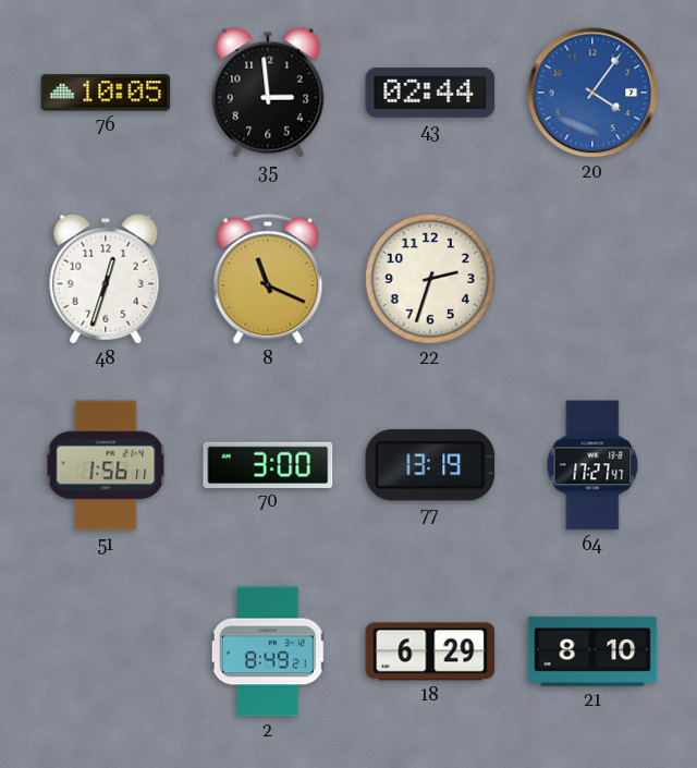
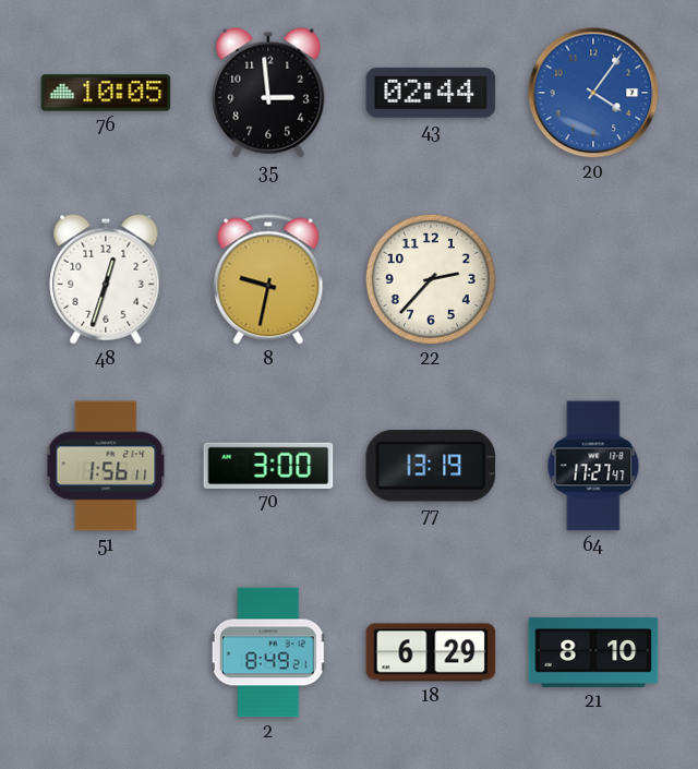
8: 11:19 -> 9:32 (268, 279)
22: 2:33 -> 2:37 (431, 279)
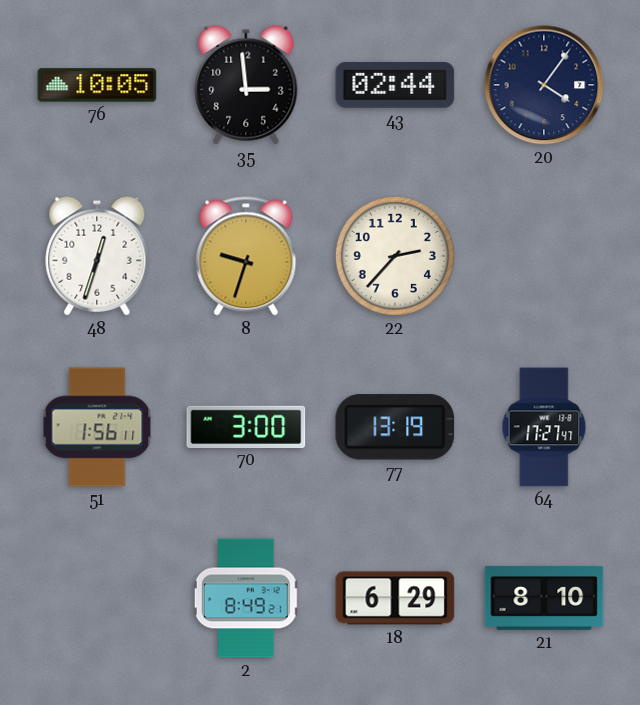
20 dial: blue -> navy (544, 85)
8: 9:32 -> 9:33 (246, 256)
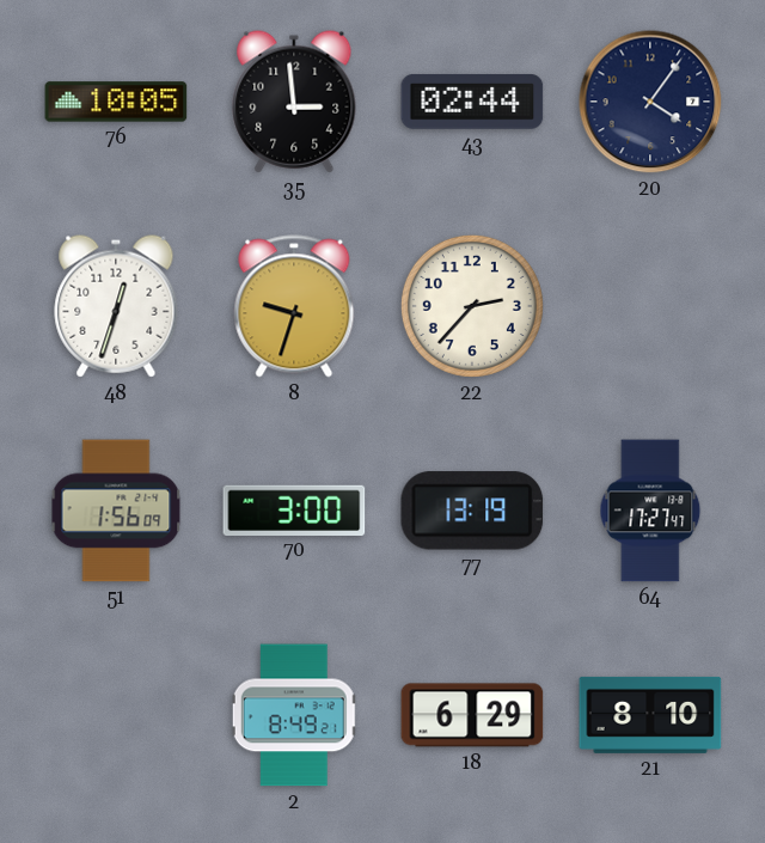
51: 1:56:11 -> 1:56:09 (116, 511)
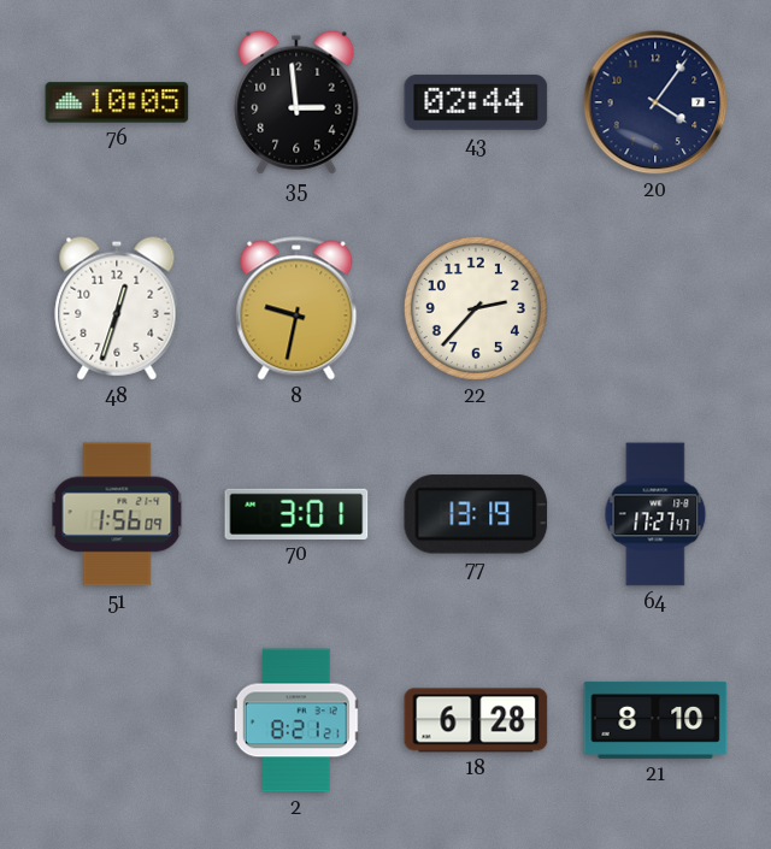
8: 9:33 -> 9:32 (296, 308)
70: 3:00 -> 3:01 (296, 513)
2: 8:49 -> 8:21 (296, 720)
18: 6:29 -> 6:28 (476, 720)
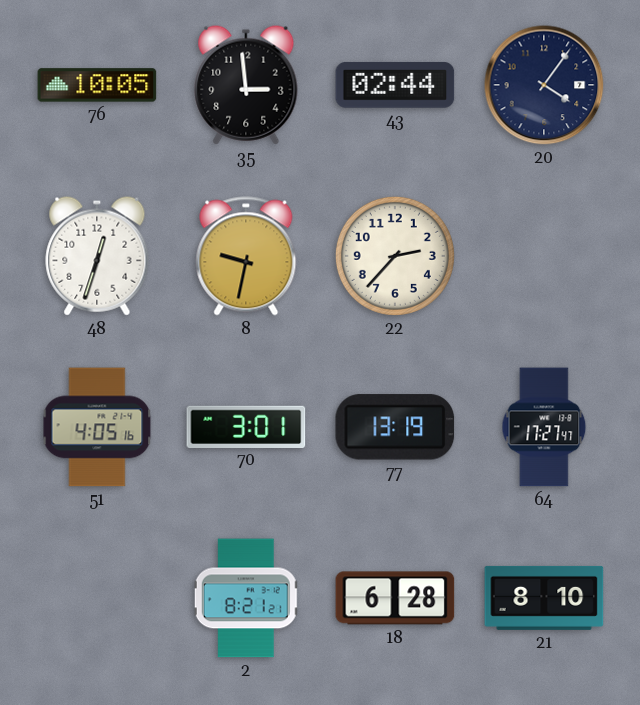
51: 1:56 -> 4:05 (97, 427)
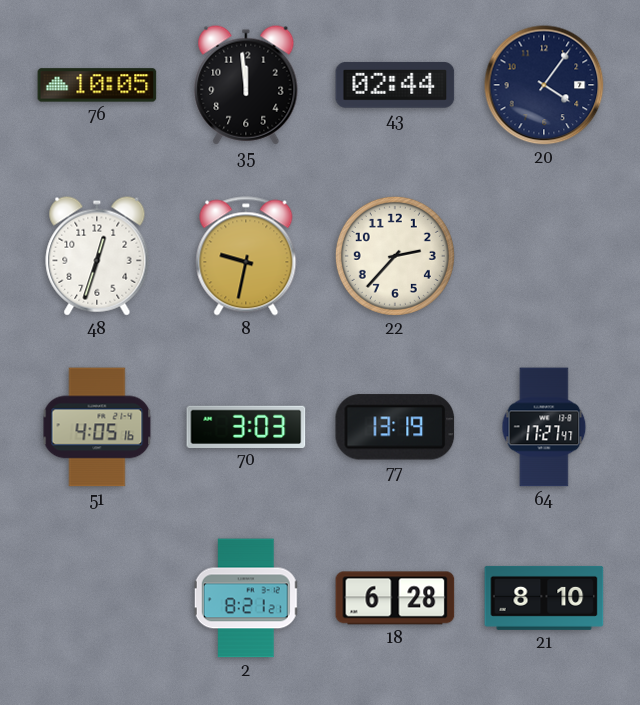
35: 2:59 -> 11:59 (246, 85)
70: 3:01 -> 3:03 (246, 426)
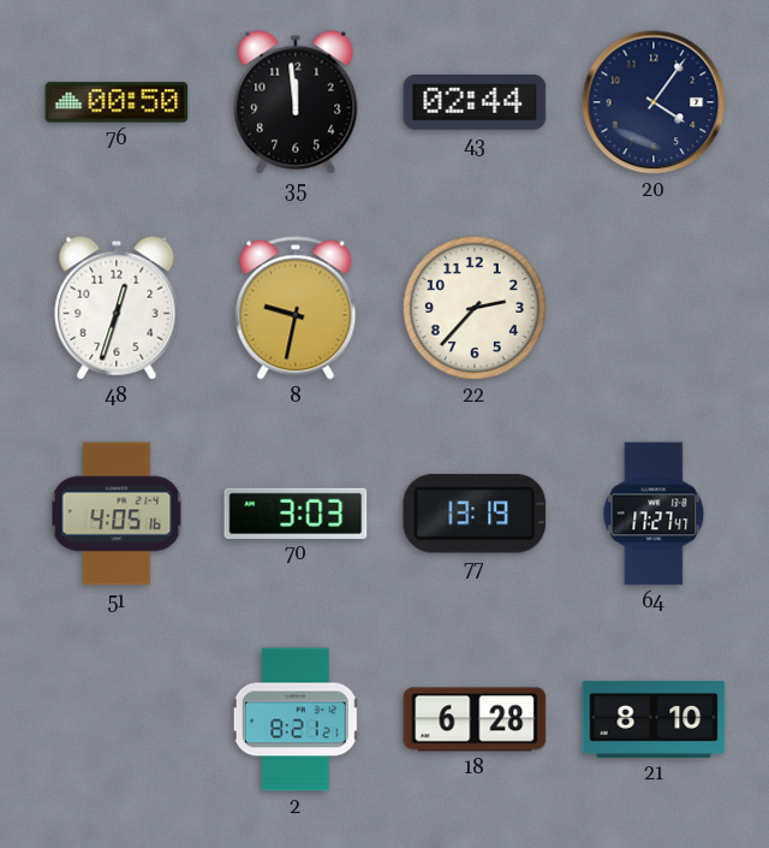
76: 10:05 -> 00:50 (117, 102)
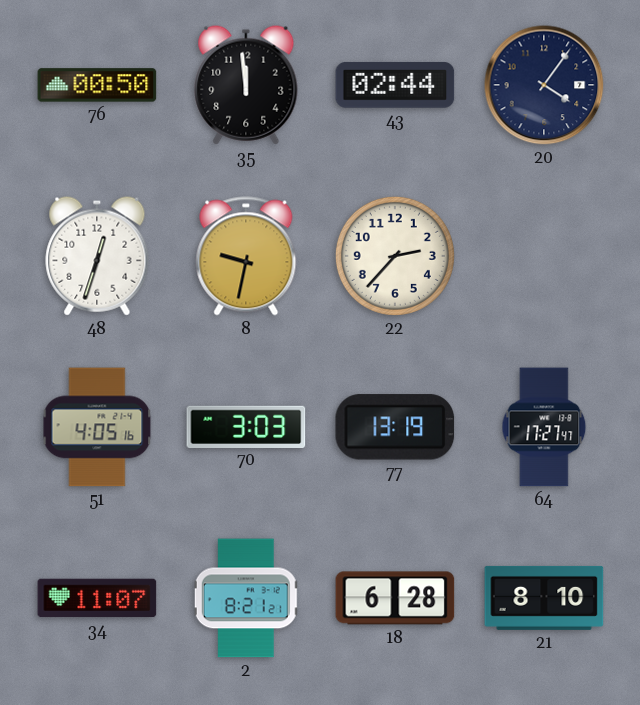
34: none -> 11:07 (97, 598)
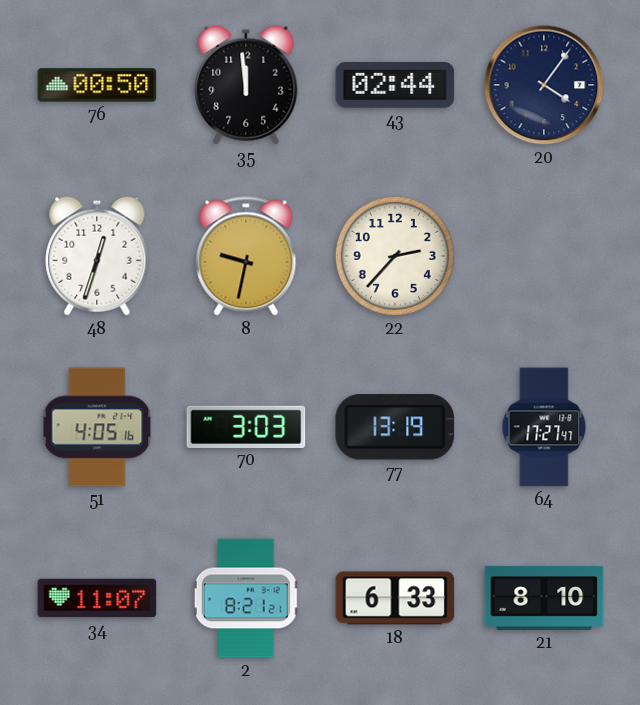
18: 6:28 -> 6:33 (395, 598)
